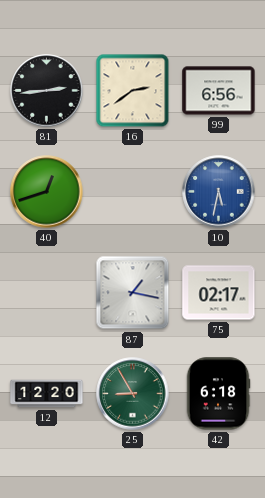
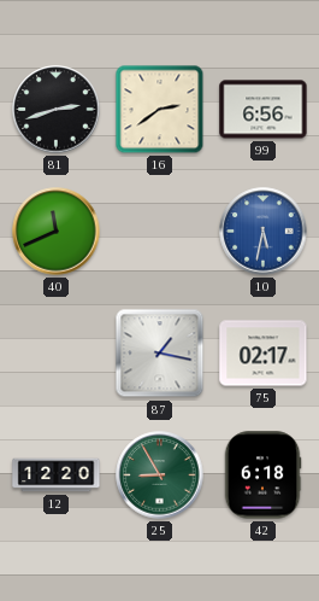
81: 2:44 -> 2:42 (57, 110)
40: 12:42 -> 11:41 (57, 232)
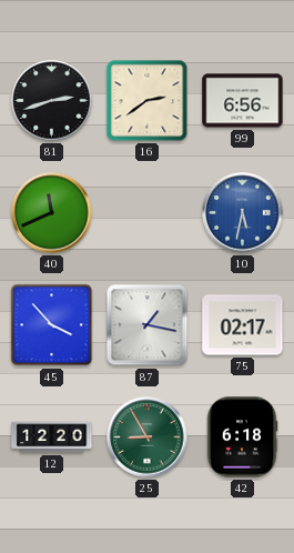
45: none -> 3:53 (52, 325)
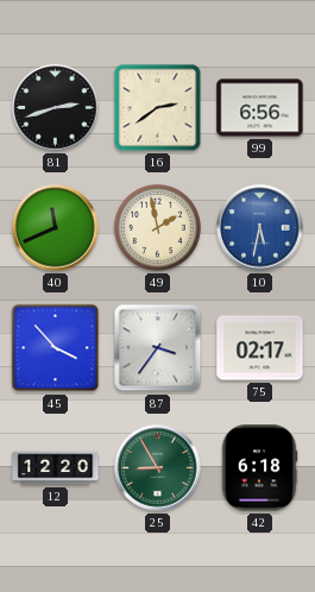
49: none -> 1:58 (157, 227)
87: 1:17 -> 3:36 (158, 348)
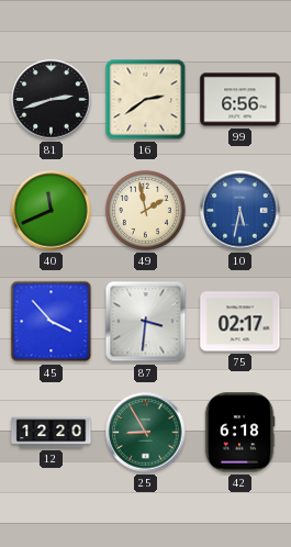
87: 3:36 -> 3:31 (146, 322)
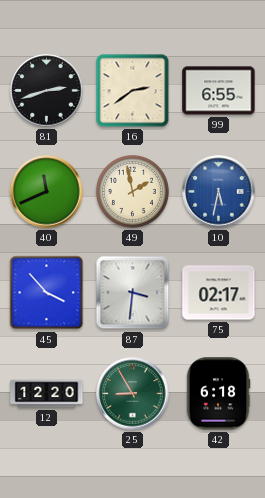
99: 6:56 -> 6:55 (219, 91)
